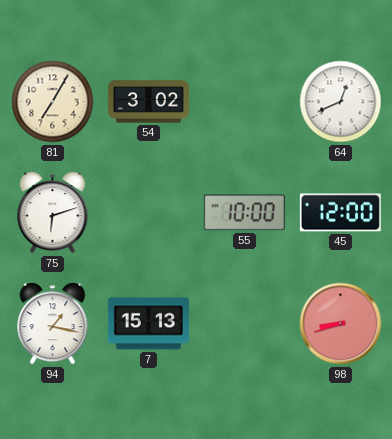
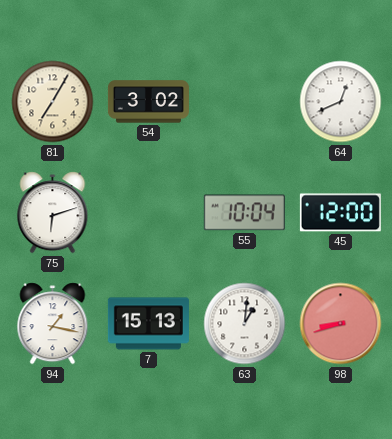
55: 10:00 -> 10:04 (244, 213)
63: none -> 1:01 (245, 324)
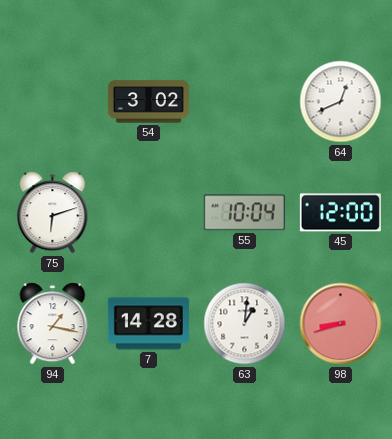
81: 7:05 -> none (53, 102)
7: 15:13 -> 14:28 (148, 324)
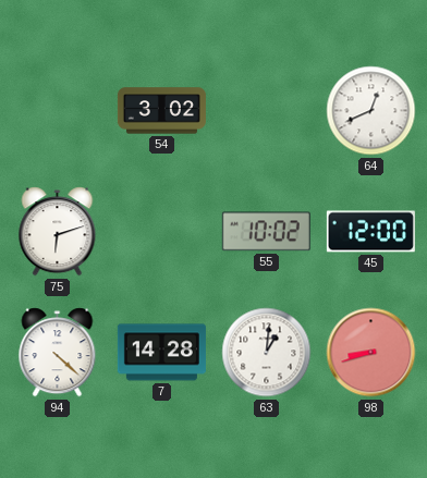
55: 10:04 -> 10:02 (266, 232)
94: 1:17 -> 4:22 (58, 353)
